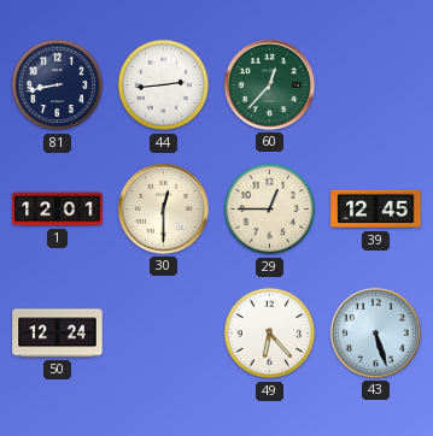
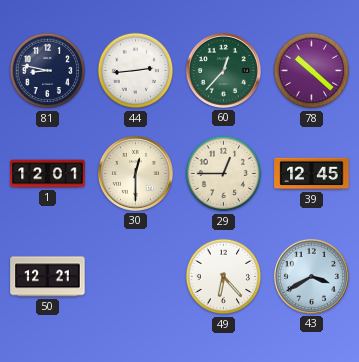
81: 8:43 -> 8:47 (48, 71)
78: none -> 10:22 (312, 71)
50: 12:24 -> 12:21 (48, 277)
43: 5:27 -> 3:40 (311, 276)
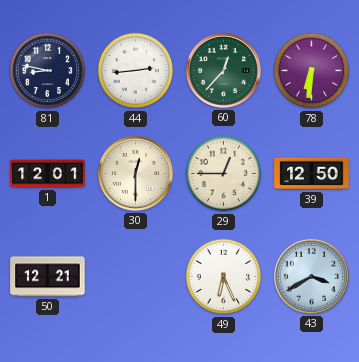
78: 10:22 -> 6:31 (312, 71)
39: 12:45 -> 12:50 (312, 174)
49: 6:23 -> 6:26 (224, 277)
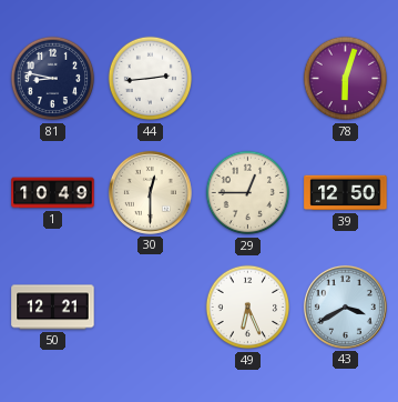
60: 12:37 -> none (223, 70)
78: 6:31 -> 6:03 (346, 79)
1: 12:01 -> 10:49 (53, 193)
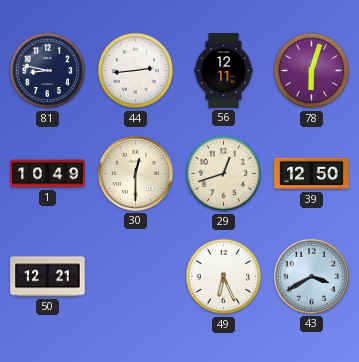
56: none -> 12:11 (224, 71)
29: 12:45 -> 12:42 (224, 174)
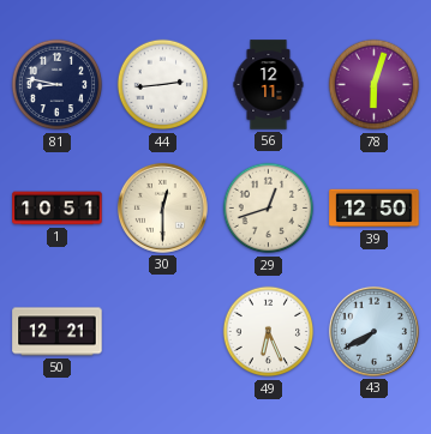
1: 10:49 -> 10:51 (58, 209)
43: 3:40 -> 7:40 (373, 331)
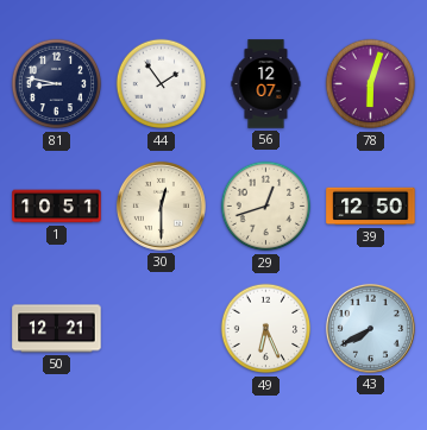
44: 2:44 -> 1:54 (162, 84)
56: 12:11 -> 12:07 (266, 84)
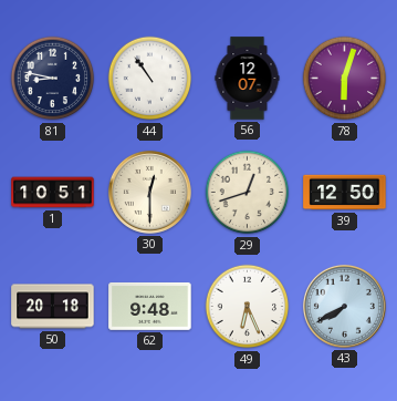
44: 1:54 -> 10:54 (150, 79)
50: 12:21 -> 20:18 (53, 307)
62: none -> 9:48 (150, 306)
